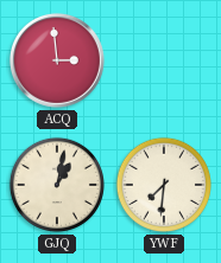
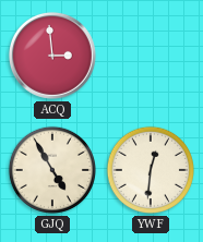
GJQ: 1:02 -> 4:55 (52, 170)
YWF: 7:31 -> 12:31 (151, 170)
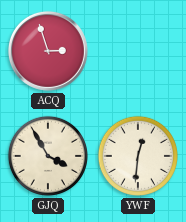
ACQ: 2:59 -> 2:57 (48, 51)
GJQ: 4:55 -> 3:55 (48, 156)
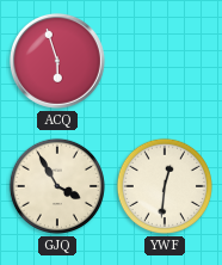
ACQ: 2:57 -> 5:57 (57, 61)
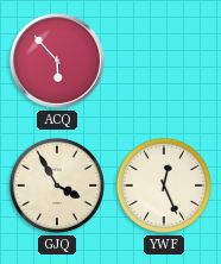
ACQ: 5:57 -> 5:53 (57, 61)
YWF: 12:31 -> 12:26 (164, 186)
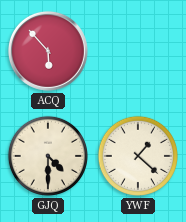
GJQ: 3:55 -> 4:30 (48, 156)
YWF: 12:26 -> 1:22 (138, 156)
